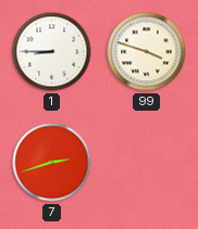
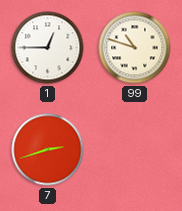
1: 8:45 -> 12:45 (48, 48)
99: 3:48 -> 10:48 (135, 48)
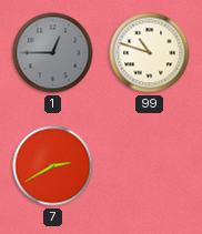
1 dial: white -> grey (53, 53)
7: 2:42 -> 2:40 (53, 166)
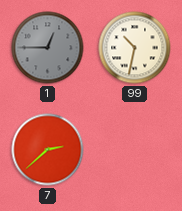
99: 10:48 -> 10:32 (135, 48)
7: 2:40 -> 2:38 (48, 150)
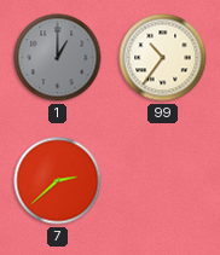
1: 12:45 -> 1:00 (58, 58)
99: 10:32 -> 10:36 (163, 58)
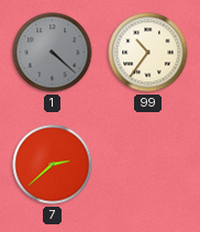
1: 1:00 -> 4:22 (53, 53)
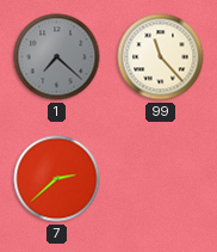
1: 4:22 -> 7:22 (57, 57)
99: 10:36 -> 11:23 (161, 57)
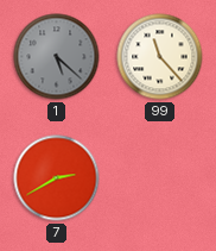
1: 7:22 -> 5:22 (57, 57)
7: 2:38 -> 2:40 (57, 178)
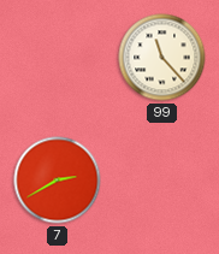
1: 5:22 -> none (57, 57)
